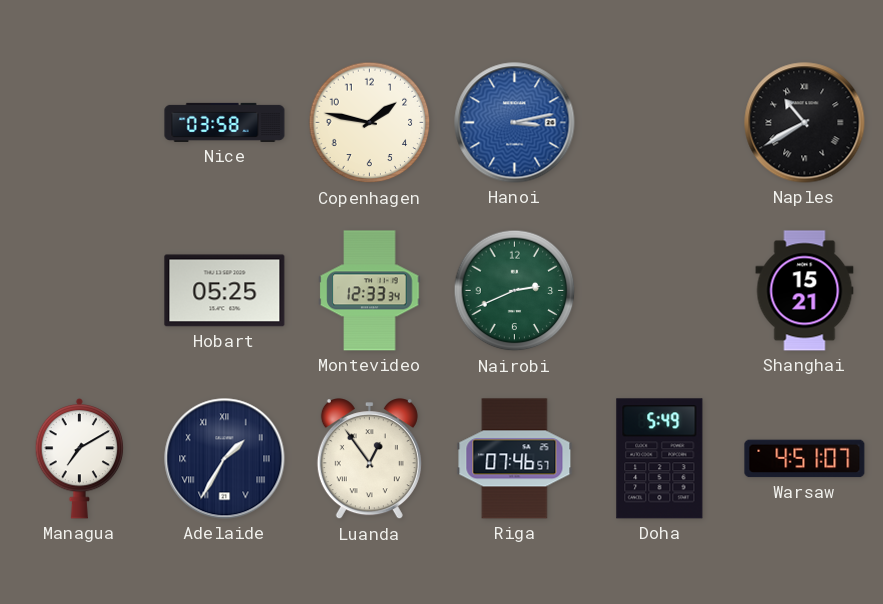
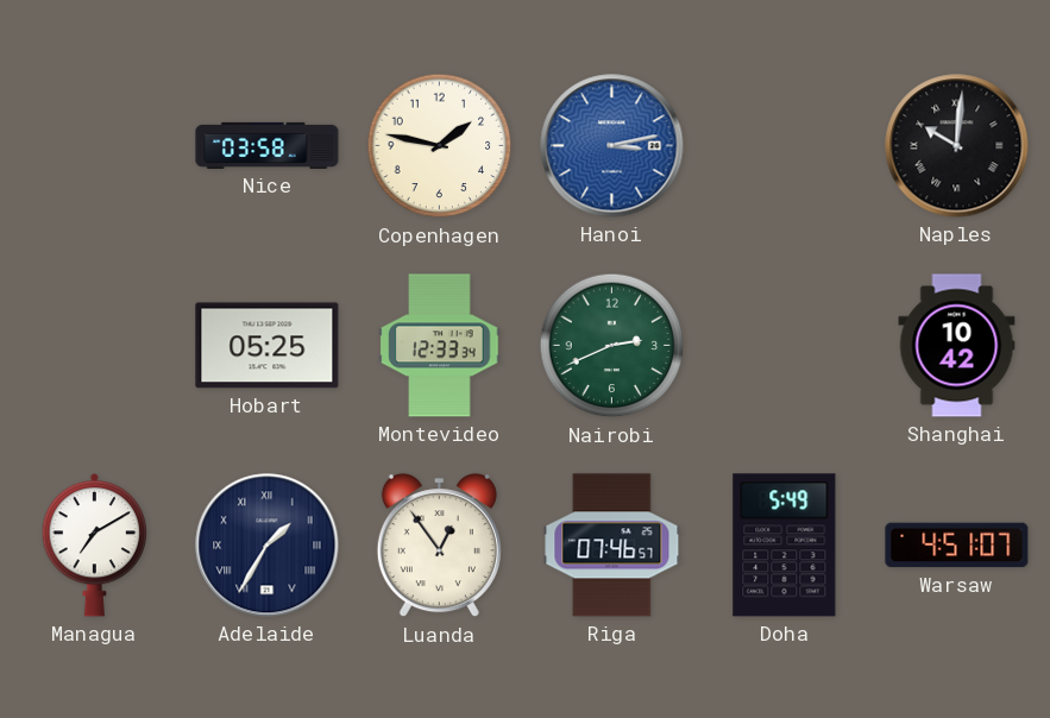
Naples: 10:40 -> 10:01 (957, 146)
Shanghai: 15:21 -> 10:42 (957, 346)
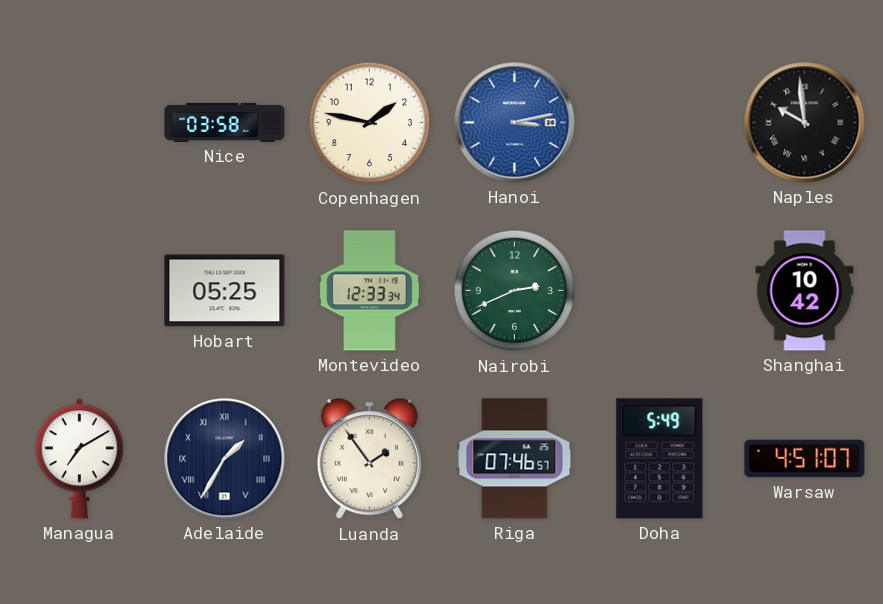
Naples: 10:01 -> 9:59 (805, 123)
Luanda: 12:54 -> 1:54 (369, 459)
